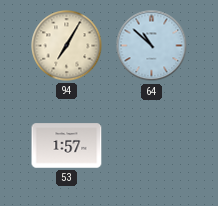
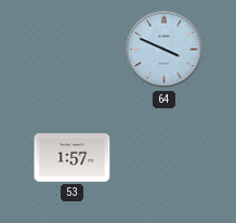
94: 7:05 -> none (67, 46)
64: 10:52 -> 3:49 (165, 50)
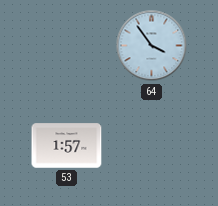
64: 3:49 -> 3:54 (152, 46)
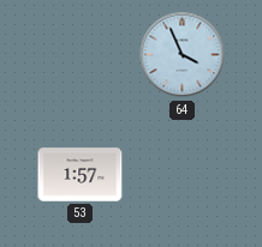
64: 3:54 -> 3:56 (183, 55)
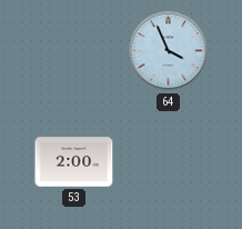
53: 1:57 -> 2:00 (74, 162)
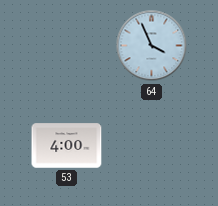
53: 2:00 -> 4:00 (67, 146)
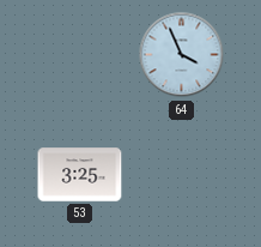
53: 4:00 -> 3:25 (80, 175)
